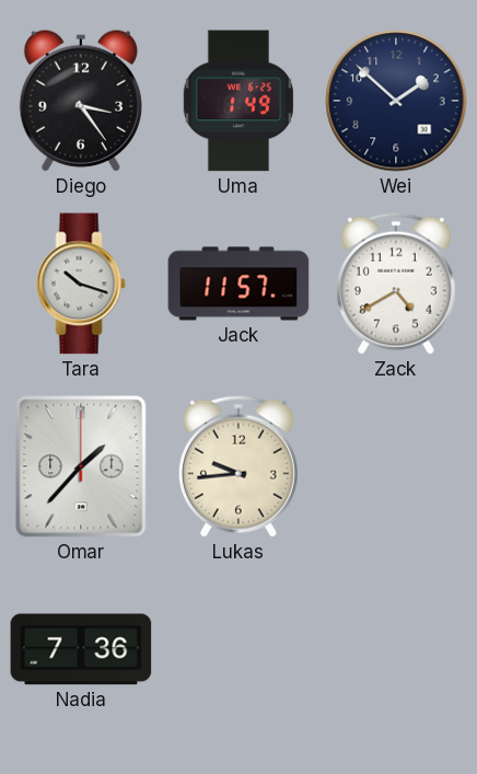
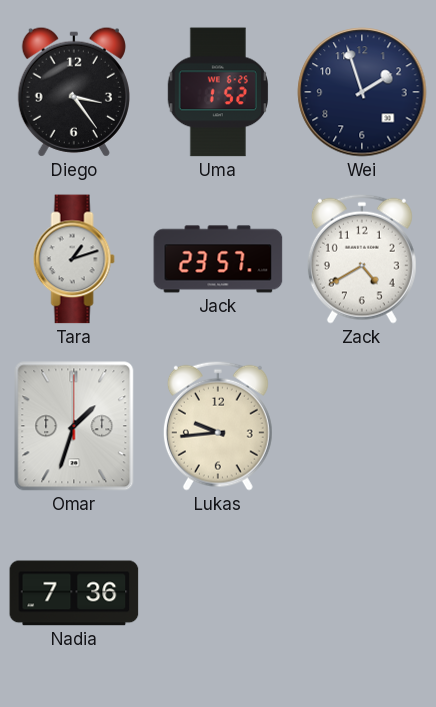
Uma: 1:49 -> 1:52 (218, 92)
Wei: 1:52 -> 1:57 (362, 92)
Tara: 10:18 -> 1:12 (74, 259)
Jack: 11:57 -> 23:57 (218, 259)
Omar: 1:37 -> 1:33 (74, 426)
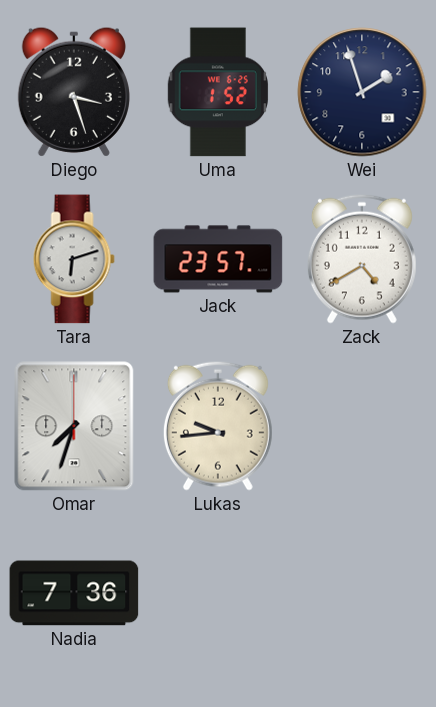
Diego: 3:24 -> 3:27 (74, 92)
Tara: 1:12 -> 6:12 (74, 259)
Omar: 1:33 -> 7:33 (74, 426)
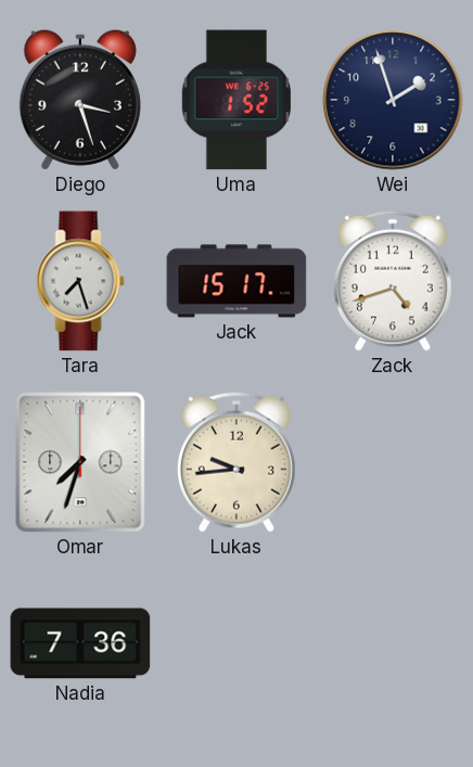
Tara: 6:12 -> 7:27 (80, 281)
Jack: 23:57 -> 15:17 (237, 281)
Zack: 4:40 -> 4:42 (393, 281)
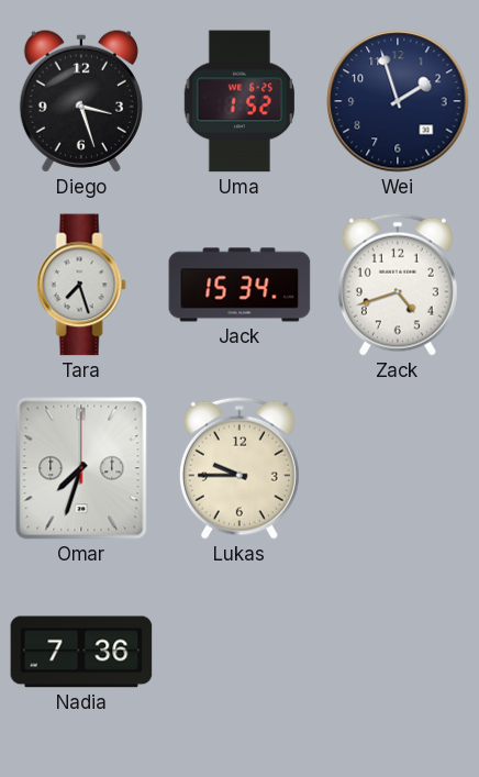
Jack: 15:17 -> 15:34 (239, 285)
Lukas: 9:44 -> 9:45 (239, 468)
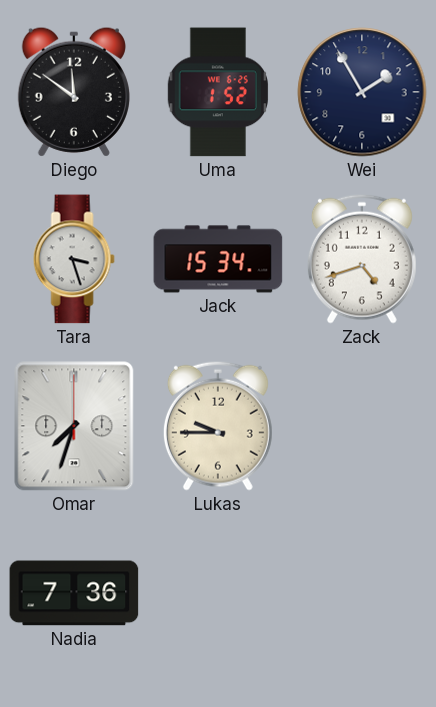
Diego: 3:27 -> 11:51 (74, 92)
Wei: 1:57 -> 1:55 (362, 92)
Tara: 7:27 -> 3:27 (74, 259)
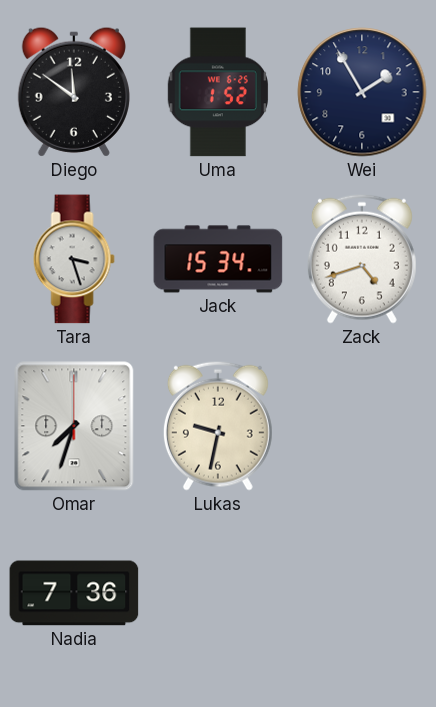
Lukas: 9:45 -> 9:32 (218, 426)
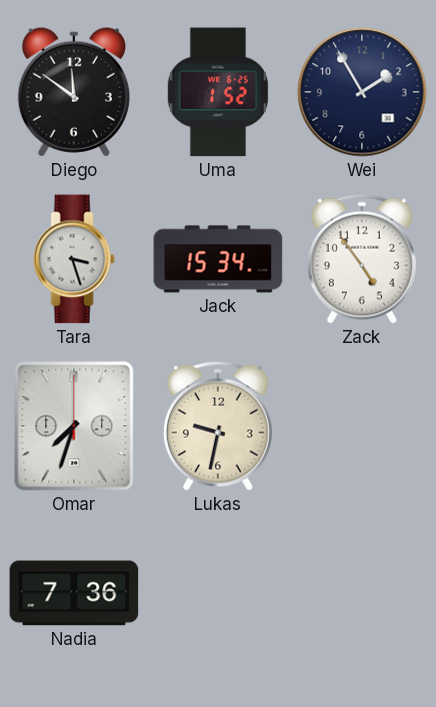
Zack: 4:42 -> 4:54 (362, 259)
